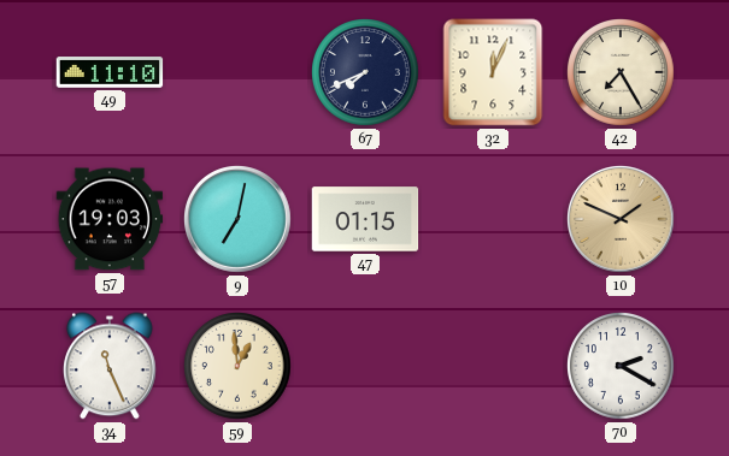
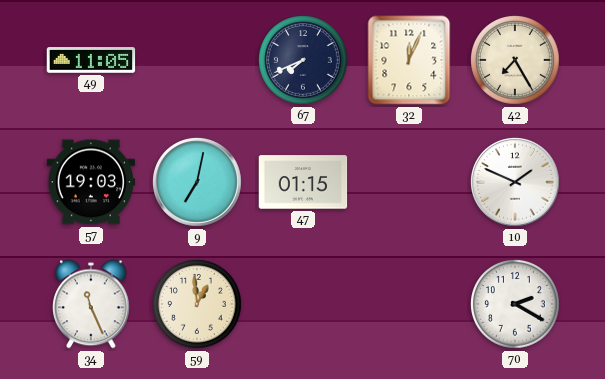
49: 11:10 -> 11:05 (91, 60)
10 dial: champagne -> white (516, 183)
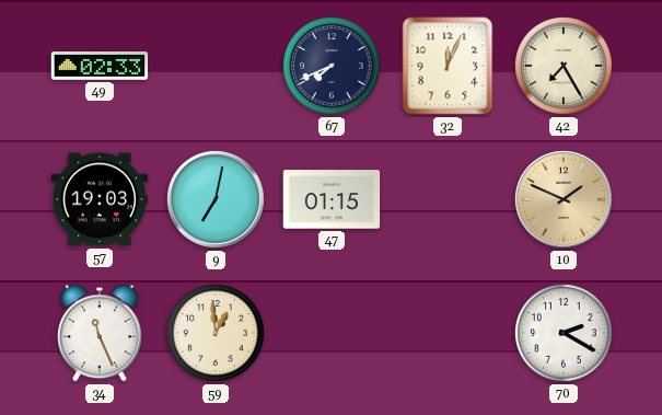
49: 11:05 -> 02:33 (100, 66)
10 dial: white -> champagne (565, 200)
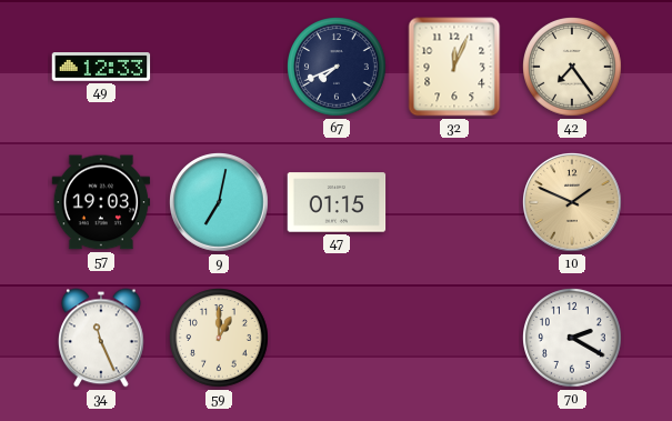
49: 02:33 -> 12:33 (101, 67)
42: 7:25 -> 7:24 (573, 68)
59: 12:59 -> 1:00 (220, 339)
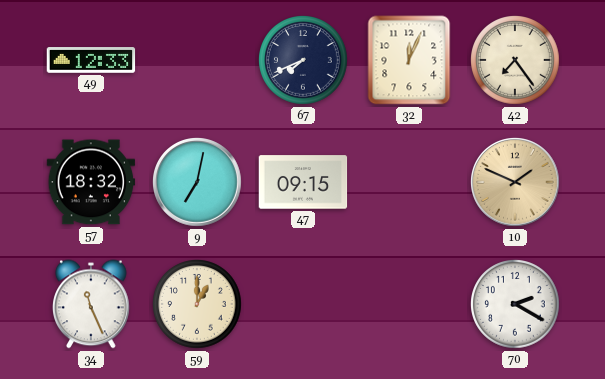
57: 19:03 -> 18:32 (91, 182)
47: 01:15 -> 09:15 (303, 182)
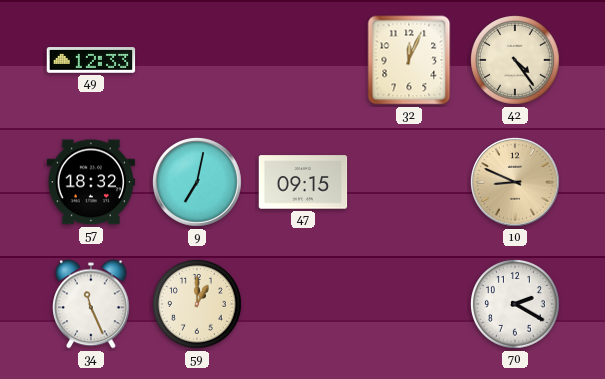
67: 7:41 -> none (304, 61)
42: 7:24 -> 4:24 (516, 61)
10: 1:49 -> 8:49 (516, 183)
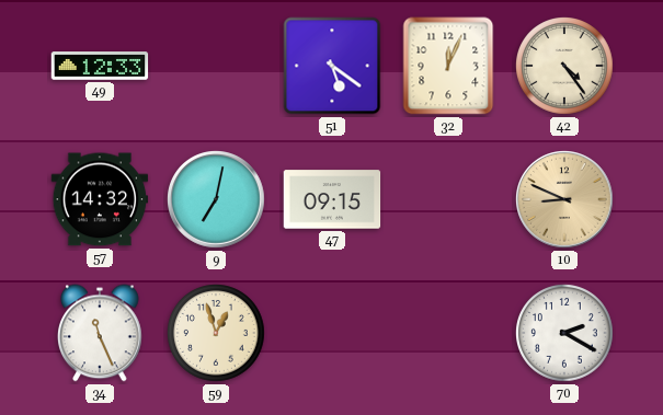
51: none -> 5:21 (332, 66)
57: 18:32 -> 14:32 (100, 199)
59: 1:00 -> 12:57 (217, 334)
